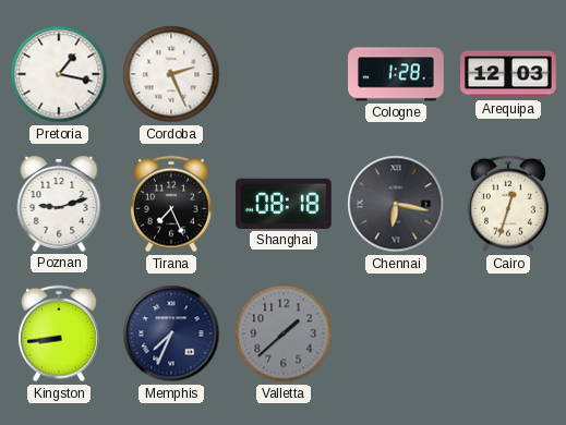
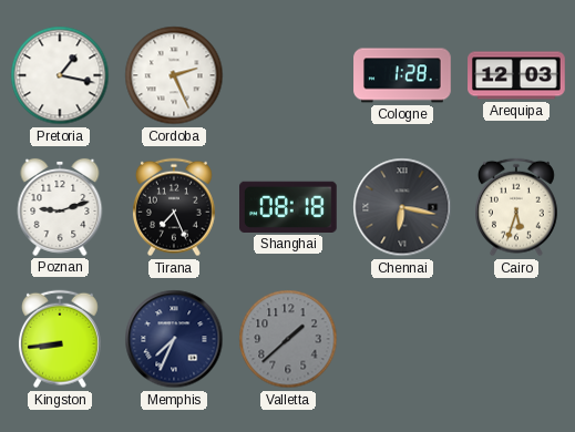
Cairo: 12:33 -> 5:33 (516, 207)
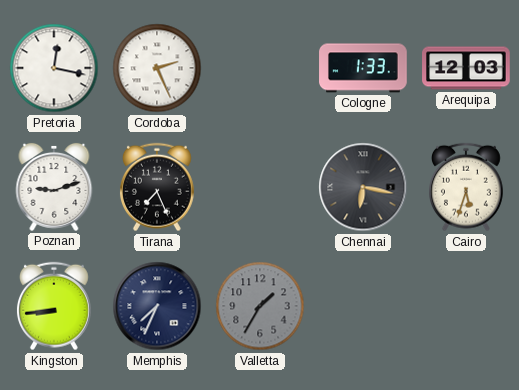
Pretoria: 1:17 -> 12:17 (54, 68)
Cologne: 1:28 -> 1:33 (363, 68)
Shanghai: 08:18 -> none (289, 207)
Valletta: 1:38 -> 1:35 (260, 306)
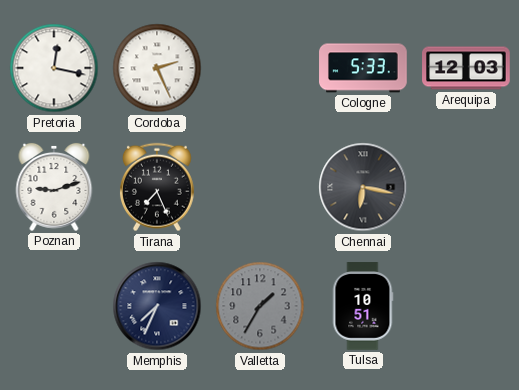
Cologne: 1:33 -> 5:33 (363, 68)
Cairo: 5:33 -> none (466, 187)
Kingston: 8:44 -> none (54, 306)
Tulsa: none -> 10:51 (363, 306)
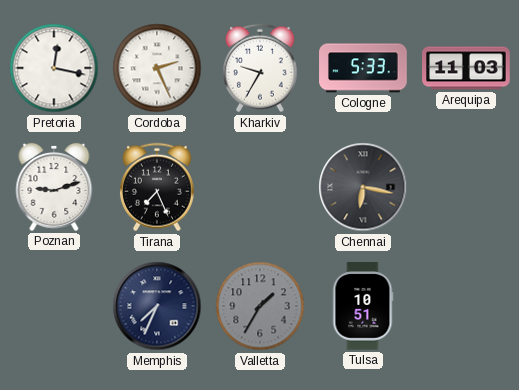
Kharkiv: none -> 9:35 (260, 68)
Arequipa: 12:03 -> 11:03 (466, 68)
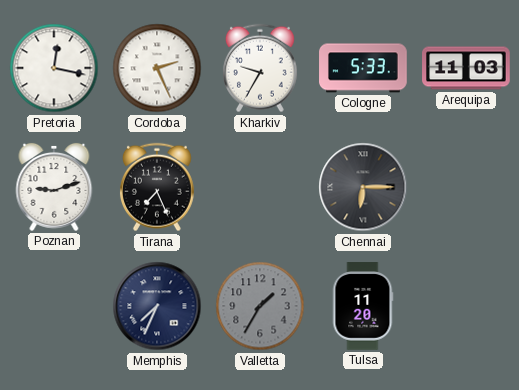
Chennai: 6:17 -> 6:15 (363, 187)
Tulsa: 10:51 -> 11:20 (363, 306)
